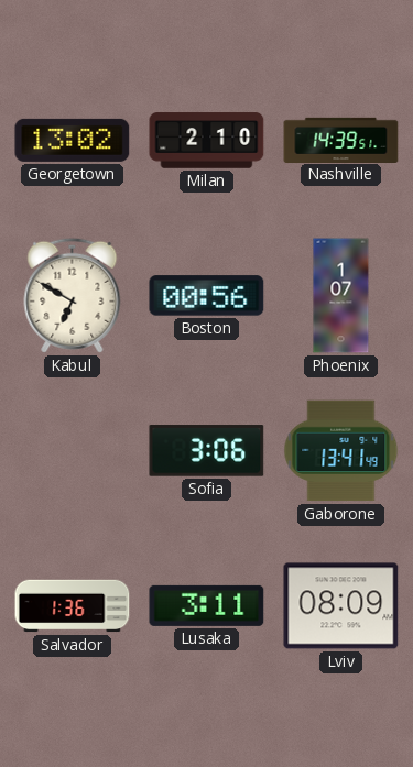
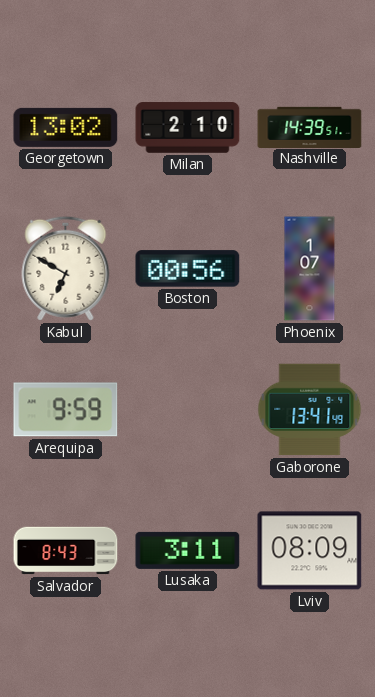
Arequipa: none -> 9:59 (66, 410)
Sofia: 3:06 -> none (207, 451)
Salvador: 1:36 -> 8:43 (66, 551)
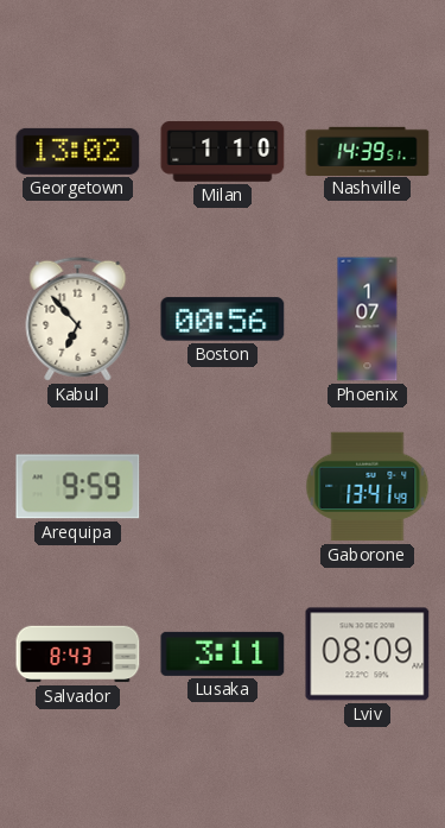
Milan: 2:10 -> 1:10 (223, 152)
Kabul: 6:50 -> 6:53 (78, 318)
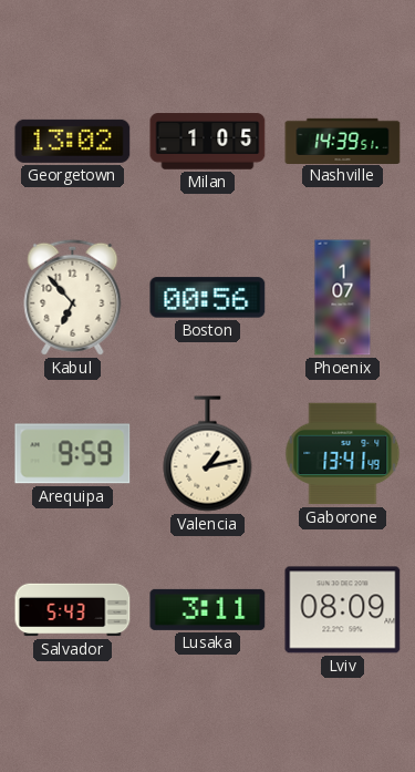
Milan: 1:10 -> 1:05 (208, 142)
Valencia: none -> 1:13 (208, 454)
Salvador: 8:43 -> 5:43 (73, 610)
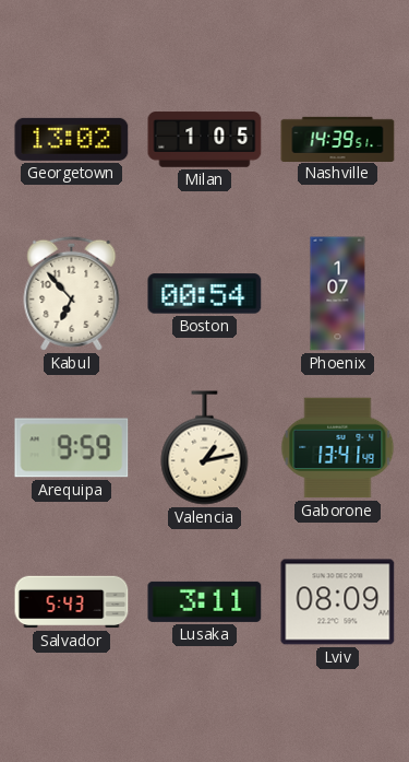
Boston: 00:56 -> 00:54 (205, 294)
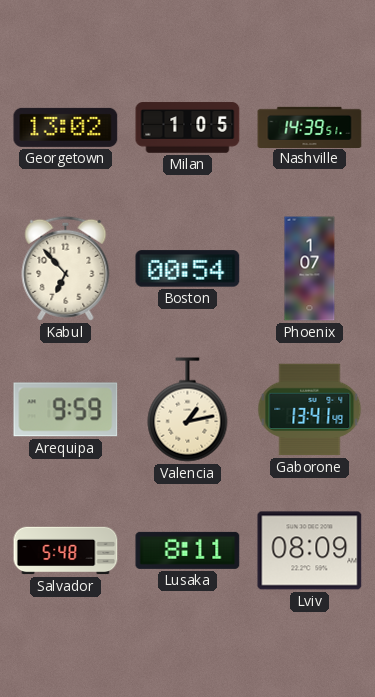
Salvador: 5:43 -> 5:48 (66, 551)
Lusaka: 3:11 -> 8:11 (188, 550)
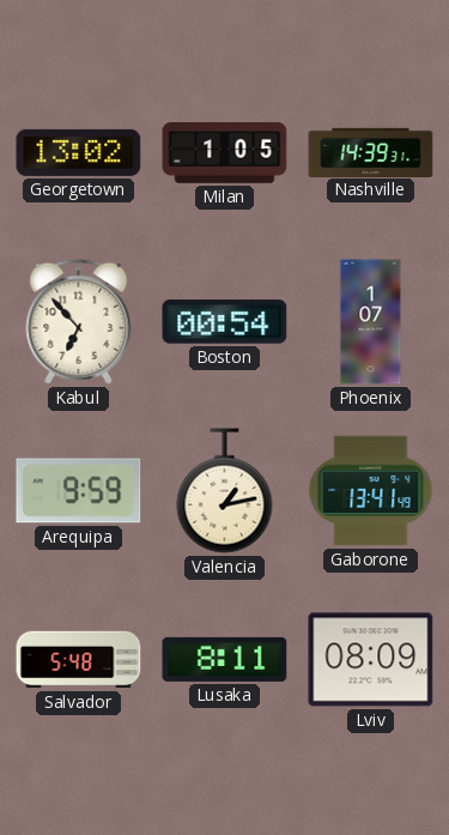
Nashville: 14:39:51 -> 14:39:31 (371, 152)
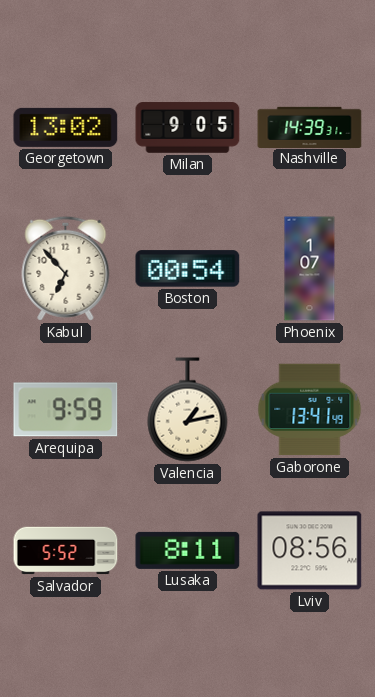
Milan: 1:05 -> 9:05 (188, 128)
Salvador: 5:48 -> 5:52 (66, 551)
Lviv: 08:09 -> 08:56 (310, 551)
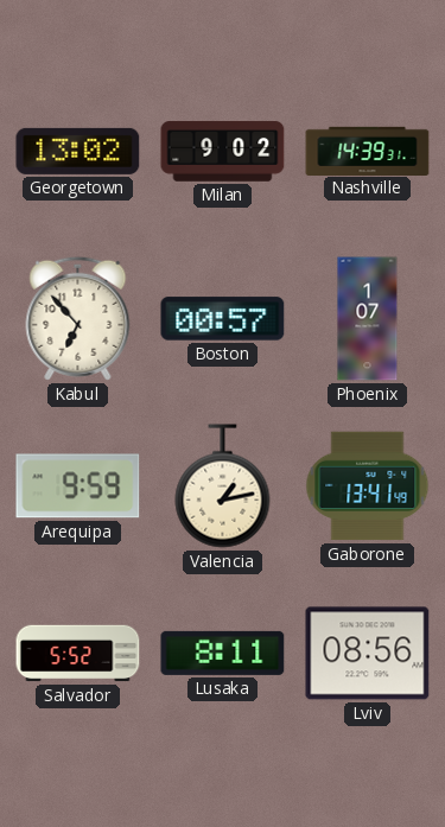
Milan: 9:05 -> 9:02 (223, 152)
Boston: 00:54 -> 00:57 (223, 319)
